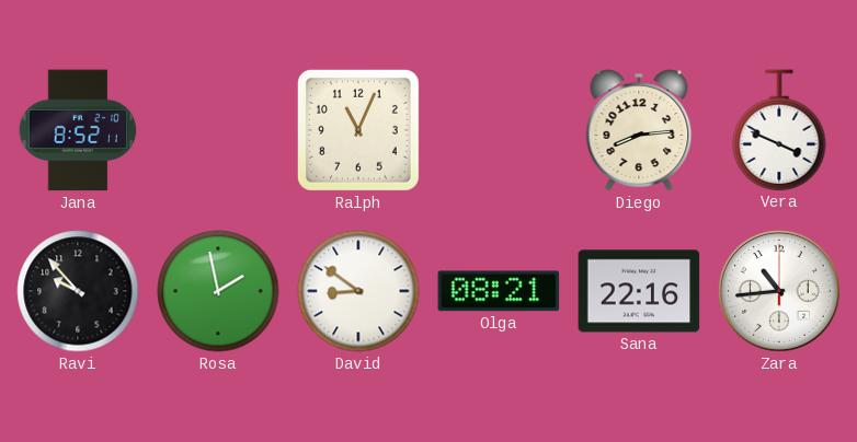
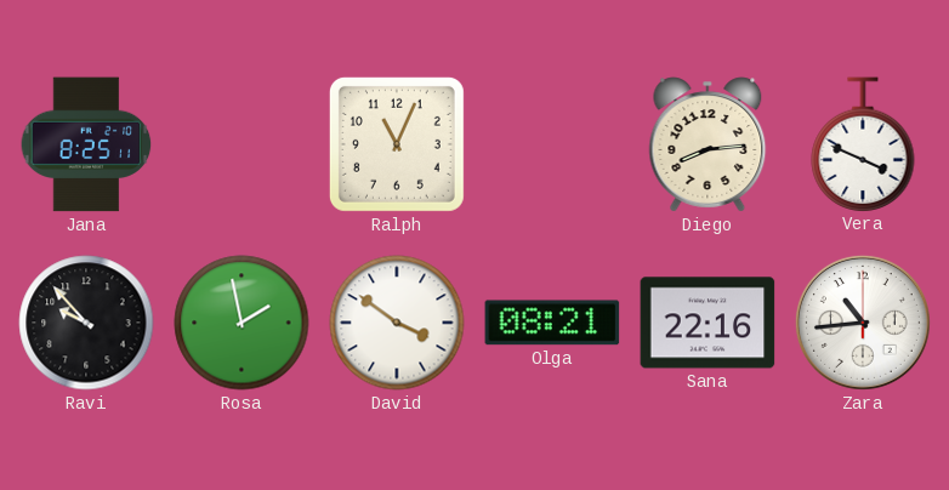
Jana: 8:52 -> 8:25 (86, 144)
David: 8:51 -> 3:51 (397, 323)
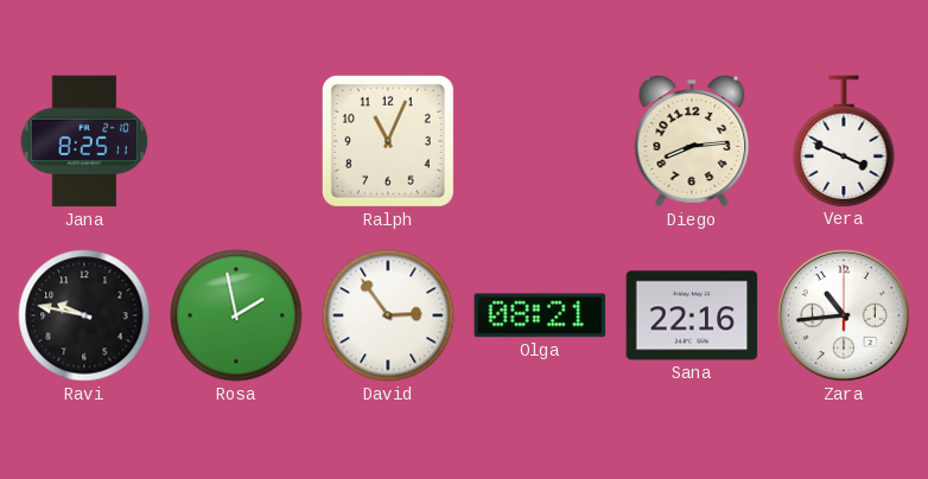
Ravi: 9:53 -> 9:47 (84, 315)
David: 3:51 -> 2:54 (388, 315)
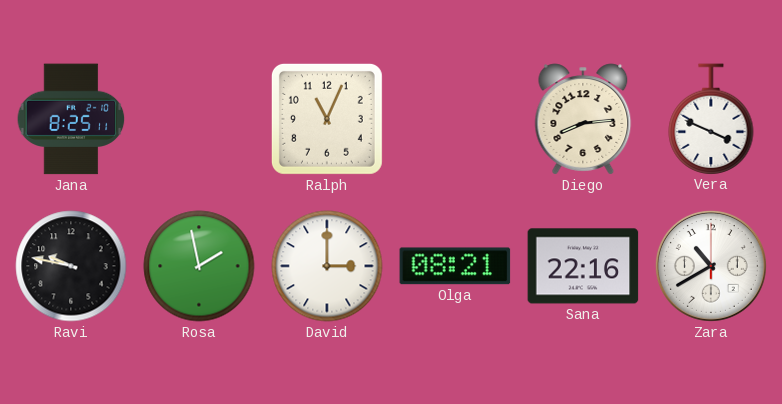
David: 2:54 -> 3:00 (327, 266)
Zara: 10:44 -> 10:40 (711, 266)
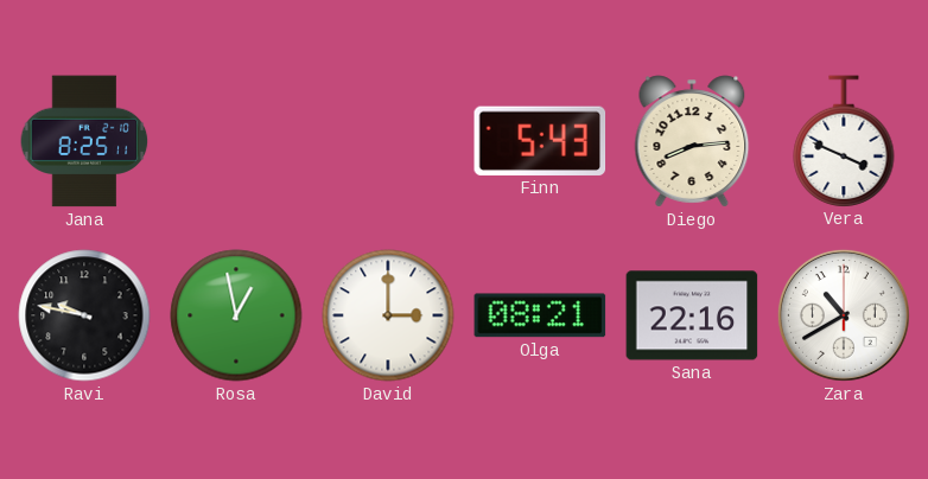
Ralph: 11:04 -> none (327, 119)
Finn: none -> 5:43 (540, 141)
Rosa: 1:58 -> 12:58 (236, 315)
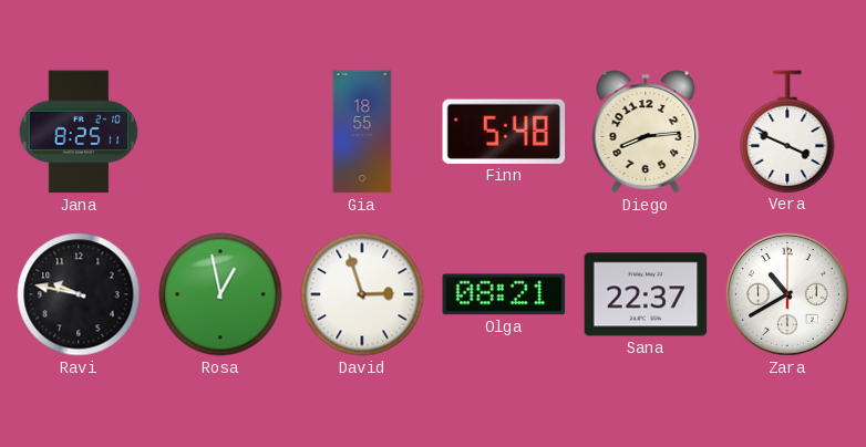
Gia: none -> 18:55 (362, 132)
Finn: 5:43 -> 5:48 (504, 132)
David: 3:00 -> 2:57 (362, 294)
Sana: 22:16 -> 22:37 (646, 294)
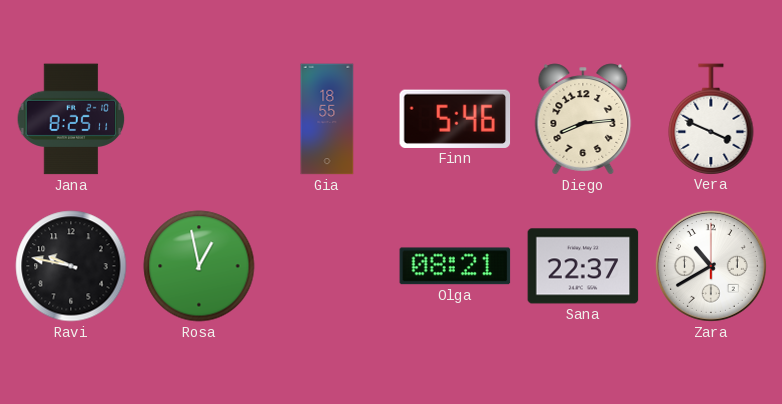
Finn: 5:48 -> 5:46 (455, 119)
David: 2:57 -> none (362, 294)
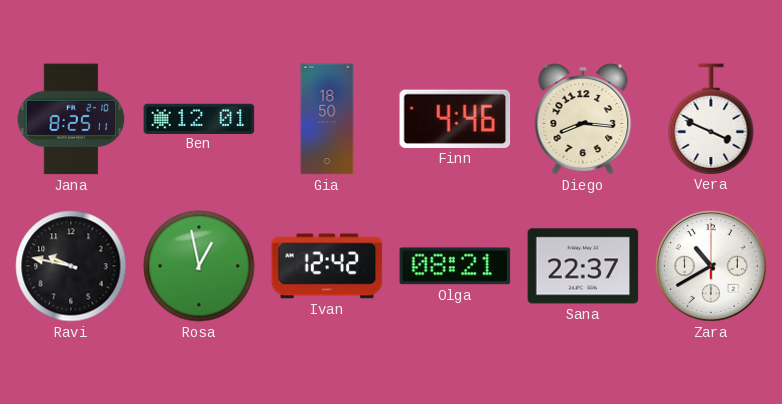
Ben: none -> 12:01 (199, 118)
Gia: 18:55 -> 18:50 (327, 119)
Finn: 5:46 -> 4:46 (455, 119)
Diego: 8:14 -> 8:16 (583, 119)
Ivan: none -> 12:42 (327, 266)
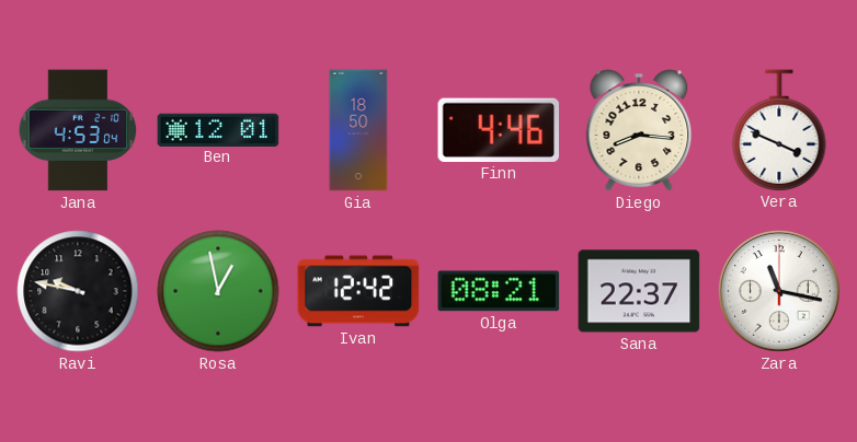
Jana: 8:25 -> 4:53 (78, 130)
Zara: 10:40 -> 11:17 (779, 291)
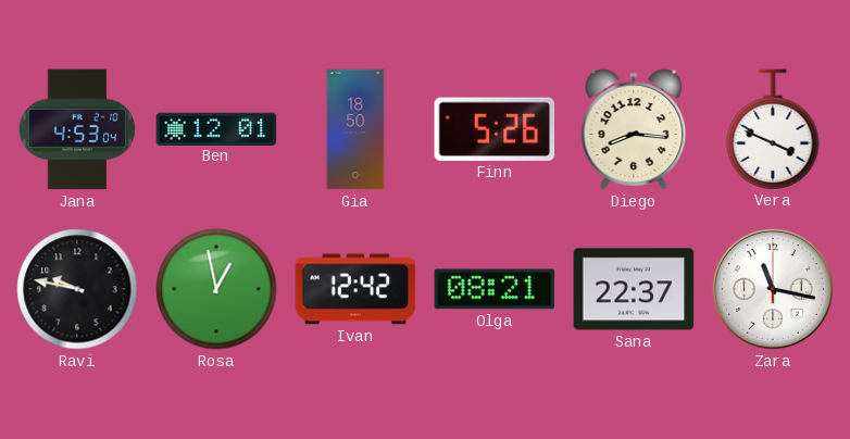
Finn: 4:46 -> 5:26 (495, 129)
